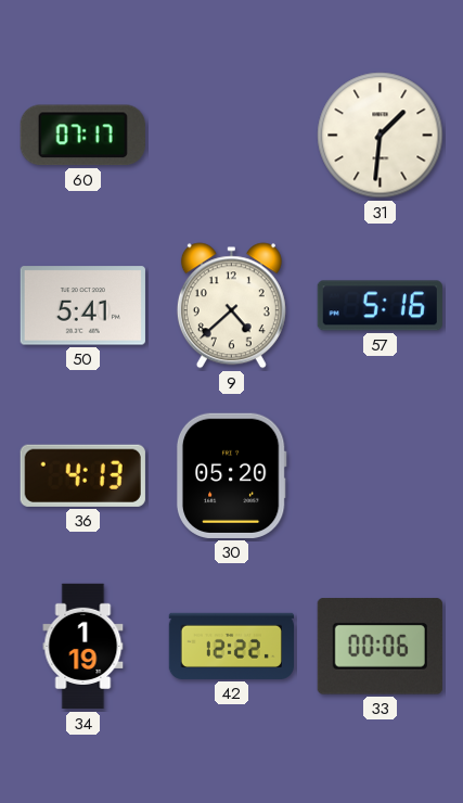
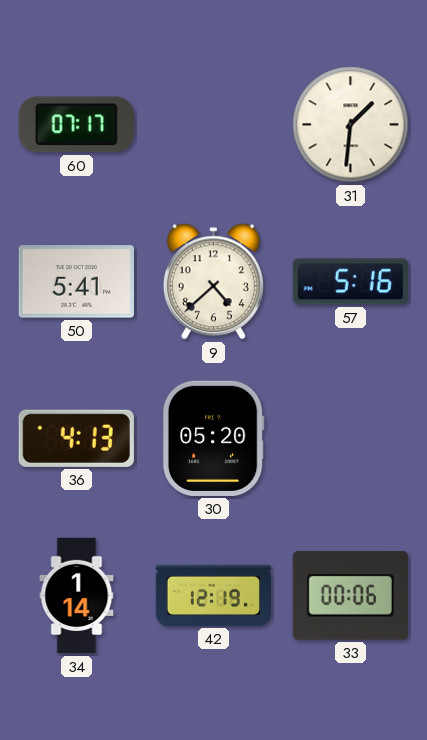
34: 1:19 -> 1:14 (77, 596)
42: 12:22 -> 12:19 (213, 595)
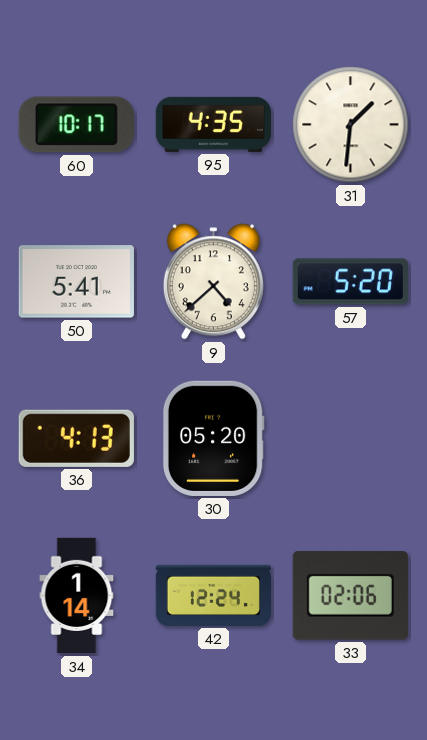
60: 07:17 -> 10:17 (76, 125)
95: none -> 4:35 (213, 124)
57: 5:16 -> 5:20 (350, 282)
42: 12:19 -> 12:24 (213, 595)
33: 00:06 -> 02:06 (350, 596)
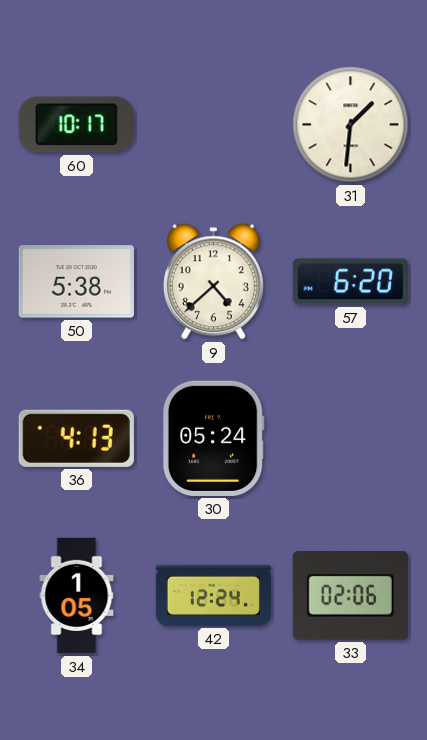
95: 4:35 -> none (213, 124)
50: 5:41 -> 5:38 (76, 282)
57: 5:20 -> 6:20 (350, 282)
30: 05:20 -> 05:24 (213, 438)
34: 1:14 -> 1:05 (77, 596)
